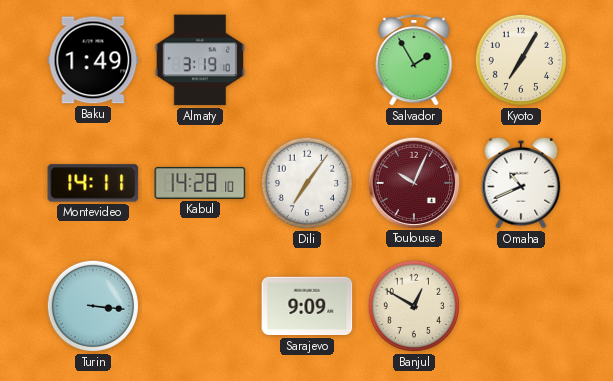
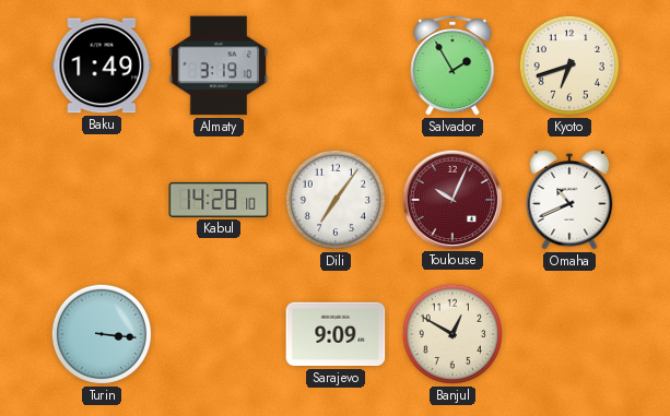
Kyoto: 7:05 -> 6:42 (569, 66)
Montevideo: 14:11 -> none (93, 183)
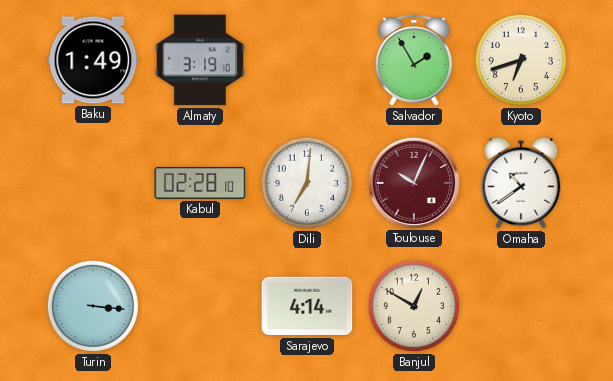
Kabul: 14:28 -> 02:28 (200, 183)
Dili: 7:06 -> 7:01 (307, 183)
Omaha: 10:41 -> 10:39 (521, 183)
Sarajevo: 9:09 -> 4:14 (307, 306)
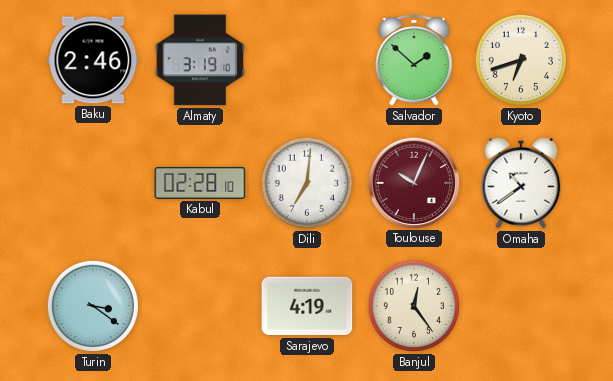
Baku: 1:49 -> 2:46 (93, 60)
Salvador: 1:55 -> 1:52 (414, 60)
Turin: 3:16 -> 3:21 (93, 306)
Sarajevo: 4:14 -> 4:19 (307, 306)
Banjul: 12:50 -> 12:24 (414, 306)
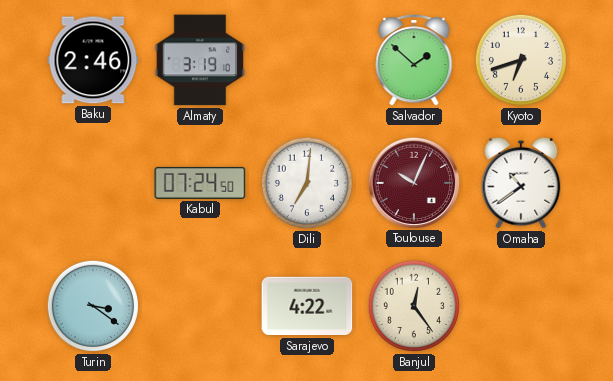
Kabul: 02:28 -> 07:24 (200, 183)
Sarajevo: 4:19 -> 4:22 (307, 306)
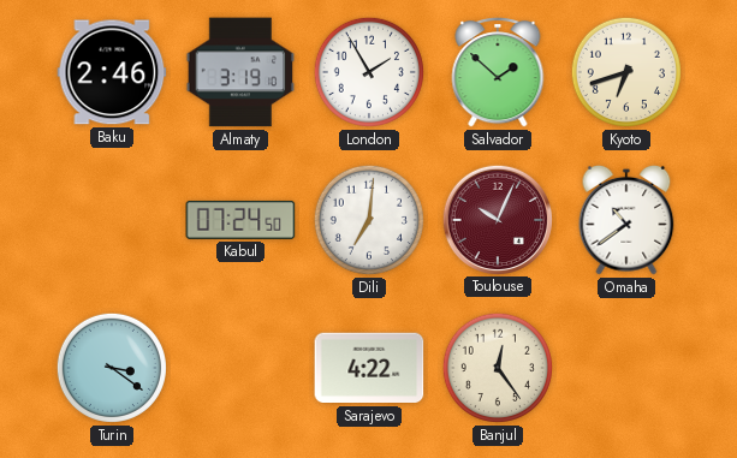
London: none -> 1:55 (369, 72)
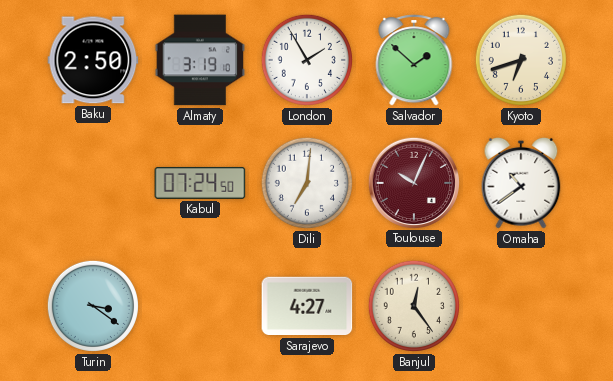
Baku: 2:46 -> 2:50 (93, 60)
Sarajevo: 4:22 -> 4:27 (307, 306)
